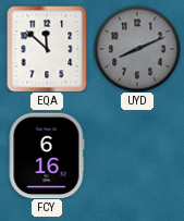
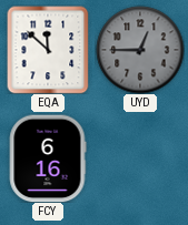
UYD: 8:11 -> 12:45 (140, 50)
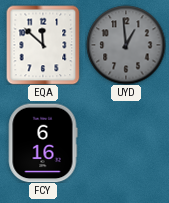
UYD: 12:45 -> 12:59 (126, 45)
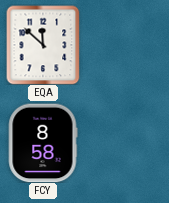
UYD: 12:59 -> none (126, 45)
FCY: 6:16 -> 8:58 (43, 143)
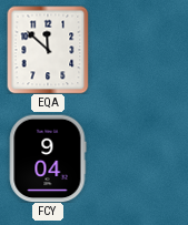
FCY: 8:58 -> 9:04 (48, 158)
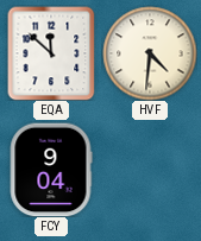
HVF: none -> 4:31 (150, 53)
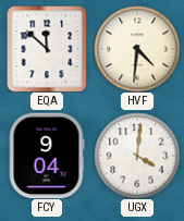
UGX: none -> 4:01 (137, 156)
